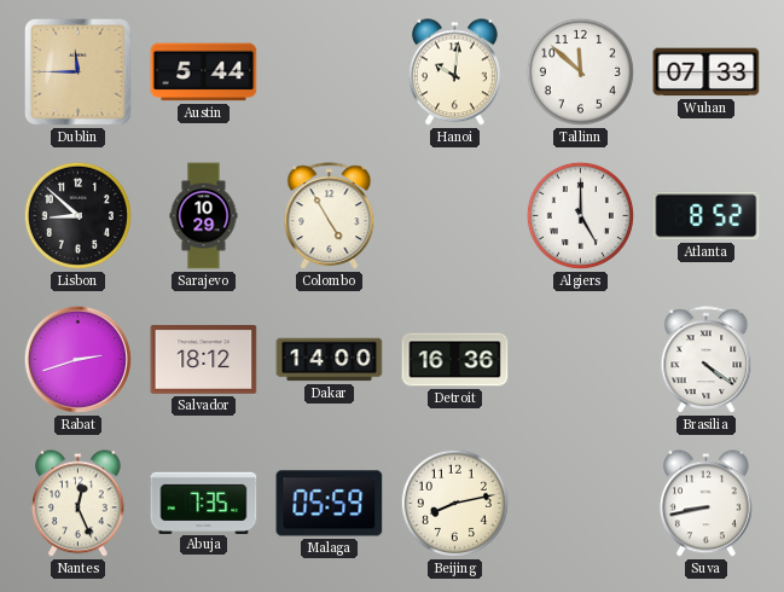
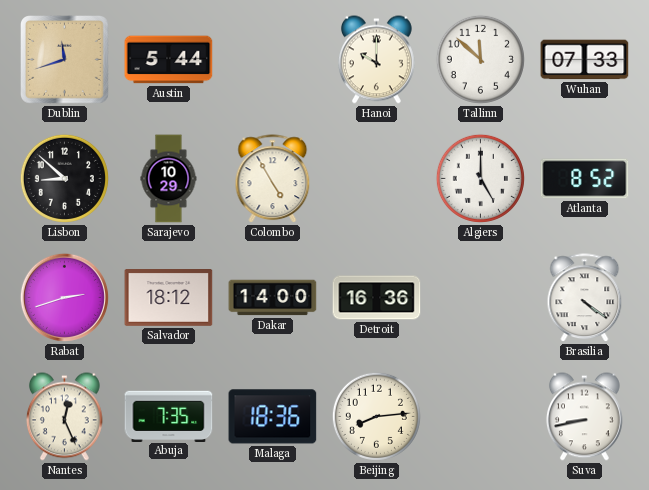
Dublin: 11:45 -> 11:42 (65, 60)
Hanoi: 10:01 -> 10:00 (376, 60)
Malaga: 05:59 -> 18:36 (273, 417)
Beijing: 8:13 -> 8:14 (376, 416)
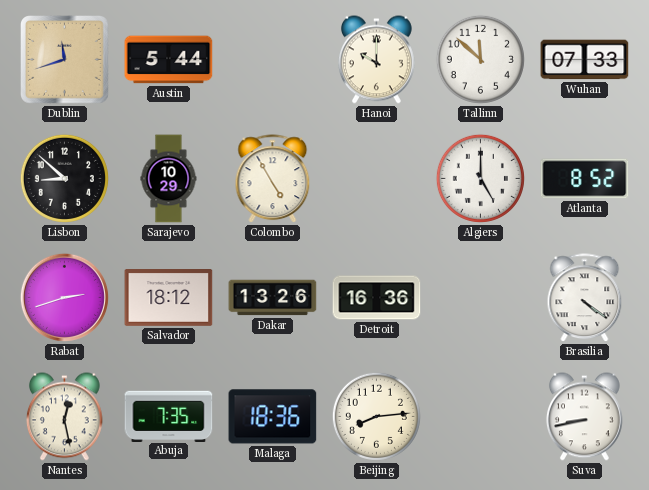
Dakar: 14:00 -> 13:26 (273, 298)
Nantes: 12:26 -> 12:28 (64, 417)
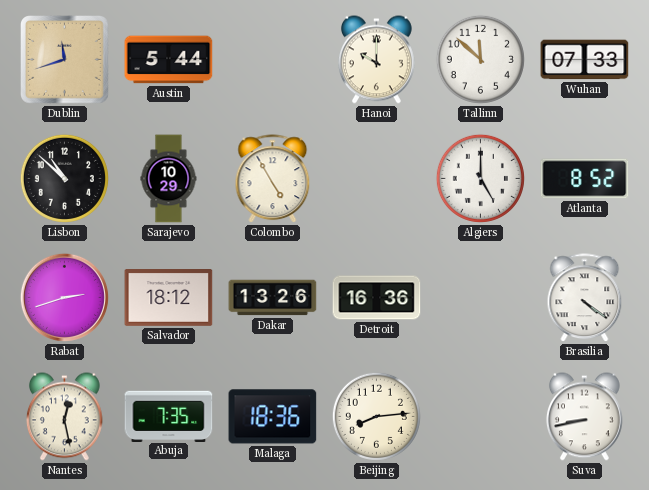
Lisbon: 8:52 -> 10:52 (64, 178)
